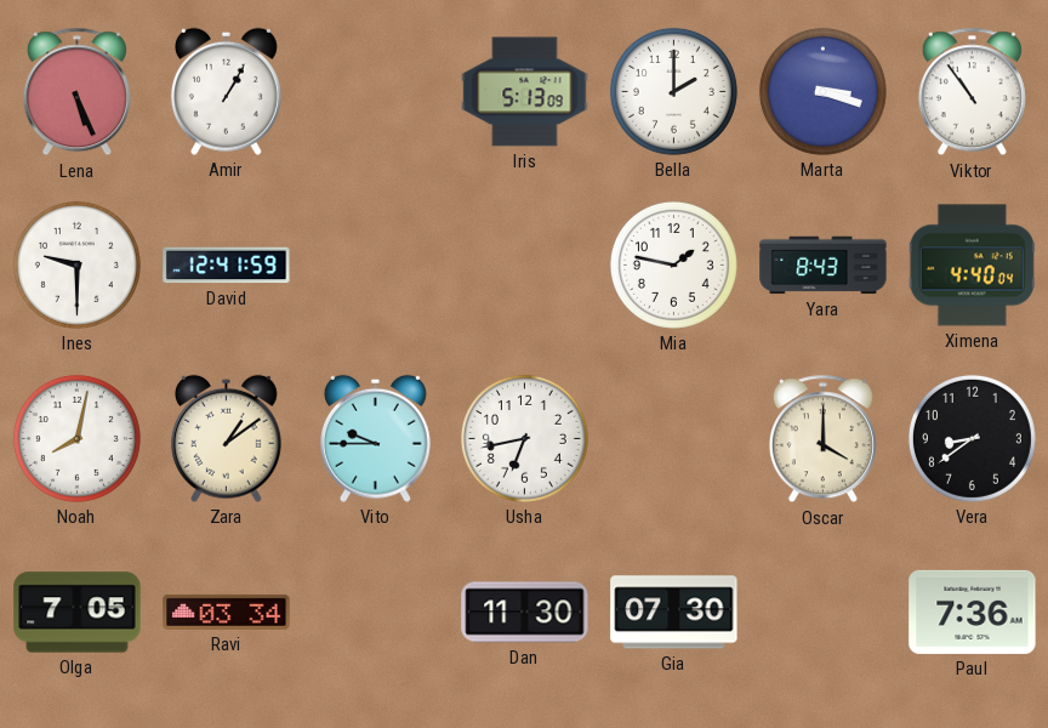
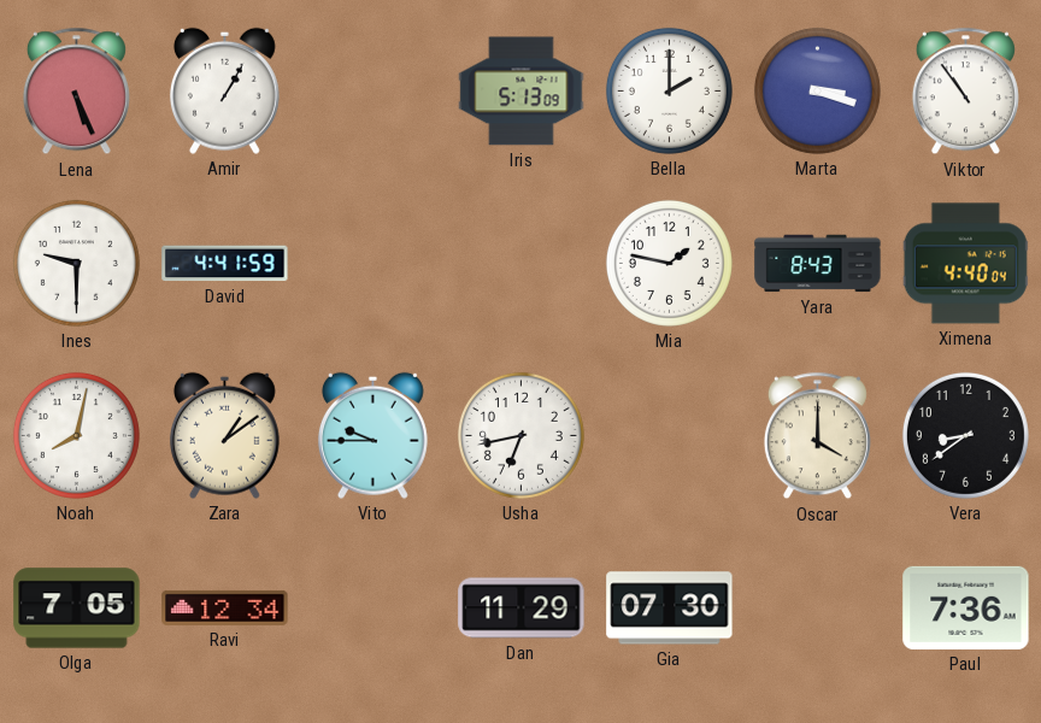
David: 12:41 -> 4:41 (225, 264)
Ravi: 03:34 -> 12:34 (225, 607)
Dan: 11:30 -> 11:29 (522, 609)
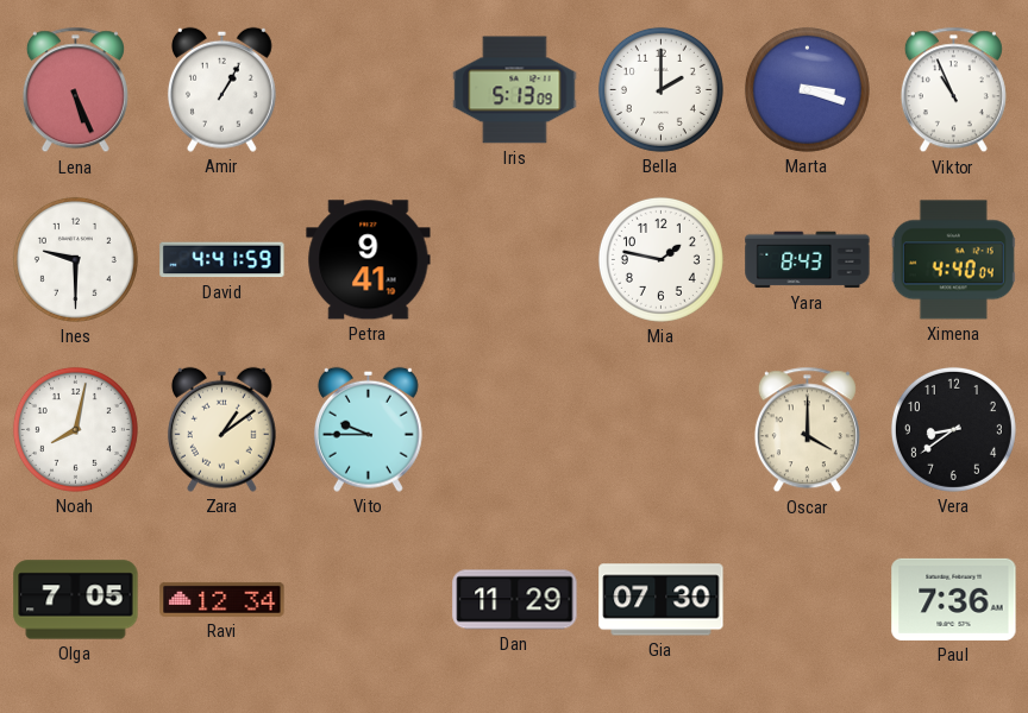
Viktor: 10:54 -> 10:56 (953, 90)
Petra: none -> 9:41 (369, 260)
Usha: 6:43 -> none (520, 435)
